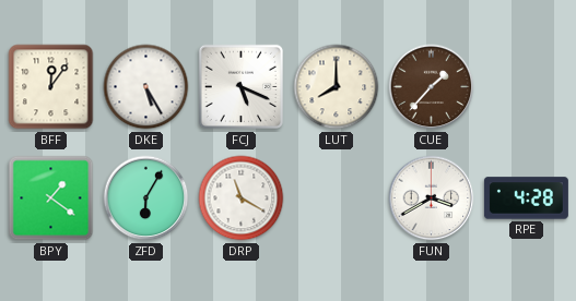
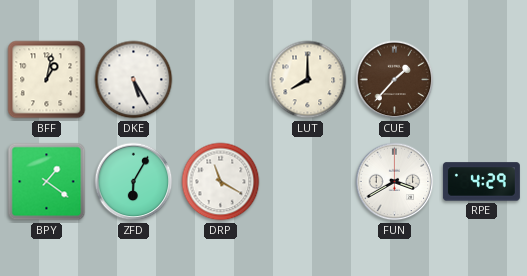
BFF: 12:06 -> 1:02 (47, 80)
FCJ: 5:19 -> none (242, 87)
RPE: 4:28 -> 4:29 (481, 182)
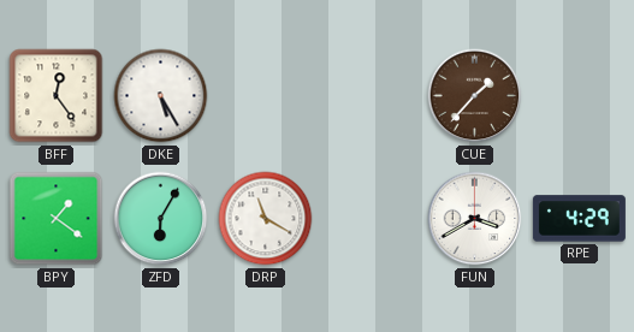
BFF: 1:02 -> 12:24 (57, 96)
LUT: 8:00 -> none (308, 80)
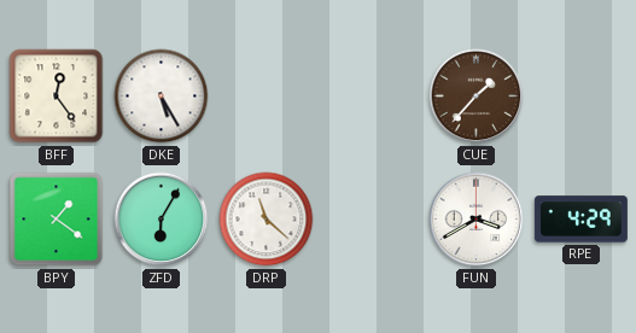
DRP: 11:20 -> 11:22 (267, 220)
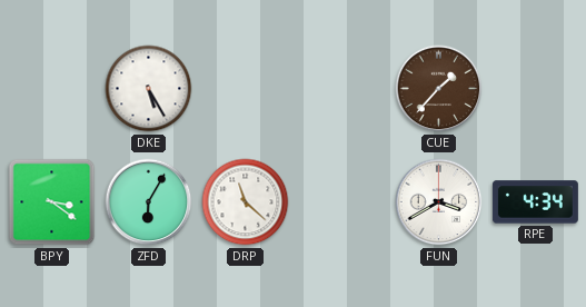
BFF: 12:24 -> none (57, 97)
BPY: 1:21 -> 3:21 (52, 202)
RPE: 4:29 -> 4:34 (535, 202)
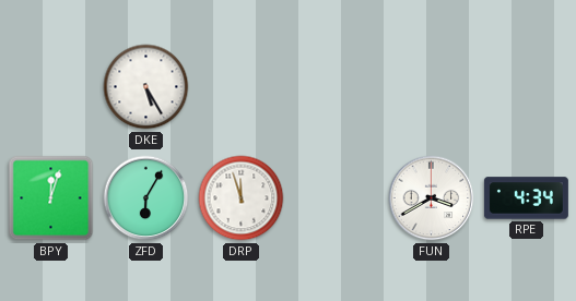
CUE: 1:37 -> none (439, 89)
BPY: 3:21 -> 12:03 (51, 198)
DRP: 11:22 -> 11:57 (242, 198)
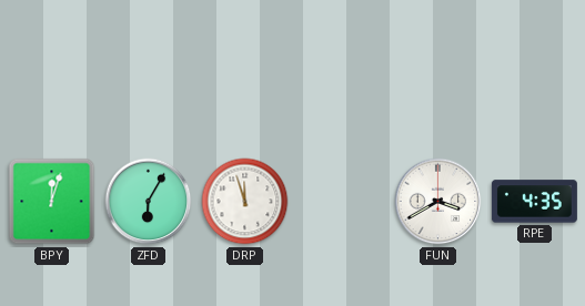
DKE: 5:25 -> none (146, 87)
RPE: 4:34 -> 4:35 (534, 202)
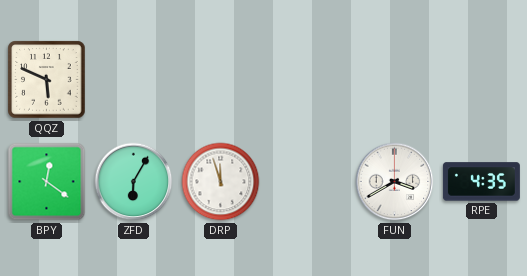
QQZ: none -> 5:49 (47, 80)
BPY: 12:03 -> 12:21 (47, 182)
